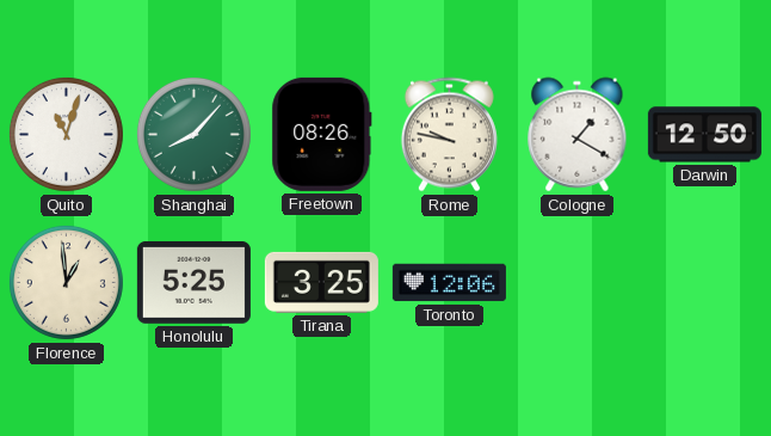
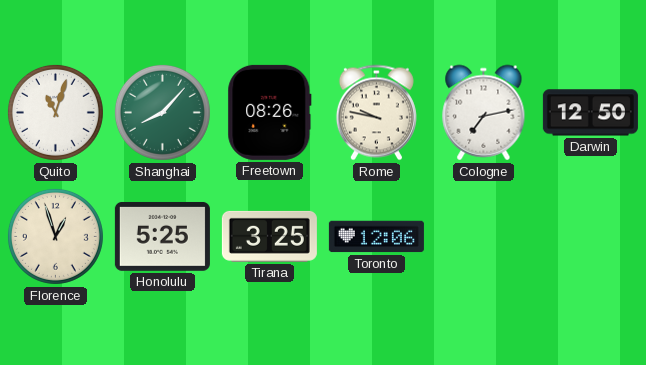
Cologne: 1:20 -> 7:13 (484, 113)
Florence: 12:59 -> 12:57 (55, 236)
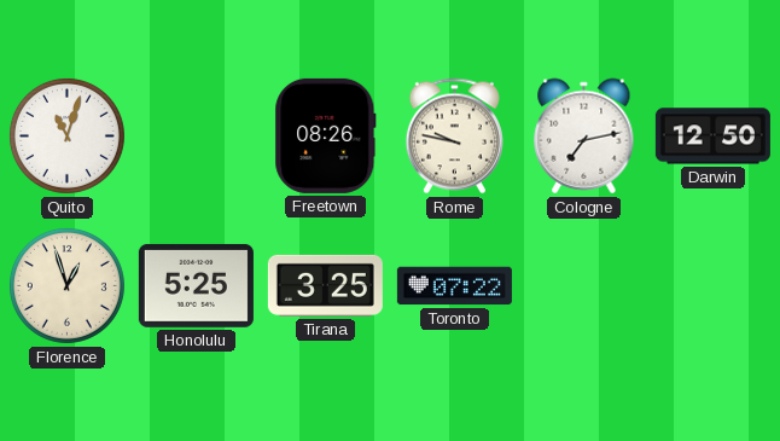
Shanghai: 8:07 -> none (162, 112)
Toronto: 12:06 -> 07:22 (454, 286)
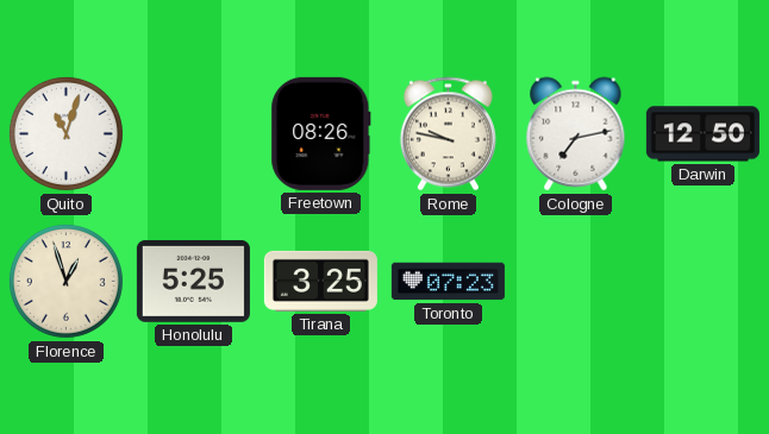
Toronto: 07:22 -> 07:23 (448, 282)
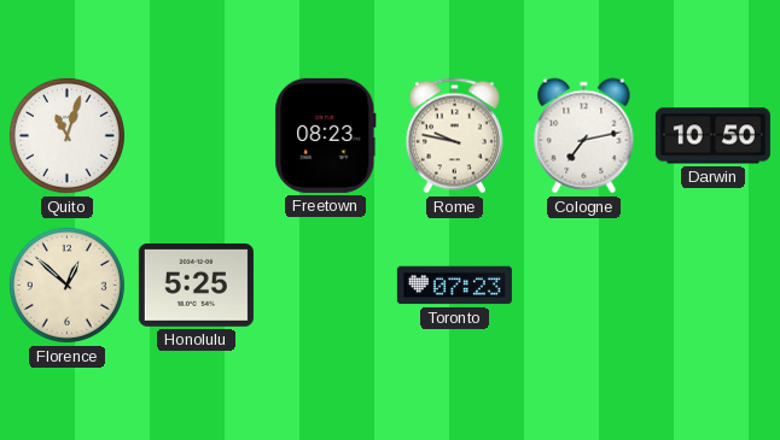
Freetown: 08:26 -> 08:23 (326, 135)
Darwin: 12:50 -> 10:50 (712, 136)
Florence: 12:57 -> 12:52 (66, 284)
Tirana: 3:25 -> none (320, 281)
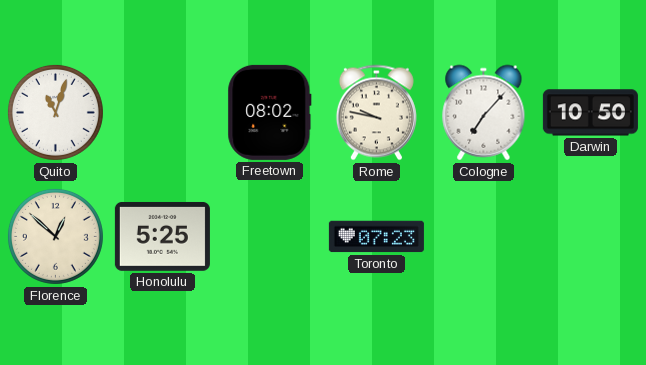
Freetown: 08:23 -> 08:02 (270, 112)
Cologne: 7:13 -> 7:07 (484, 113)
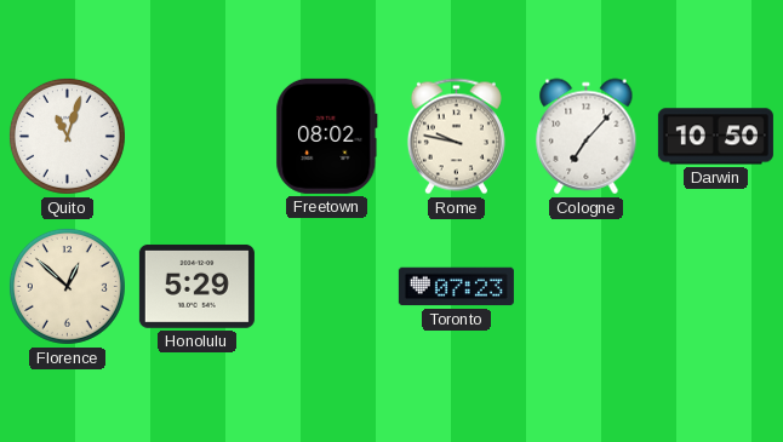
Honolulu: 5:25 -> 5:29 (196, 287)
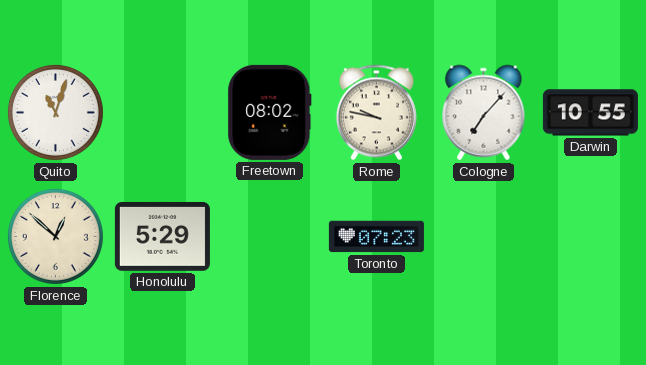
Darwin: 10:50 -> 10:55 (590, 113)
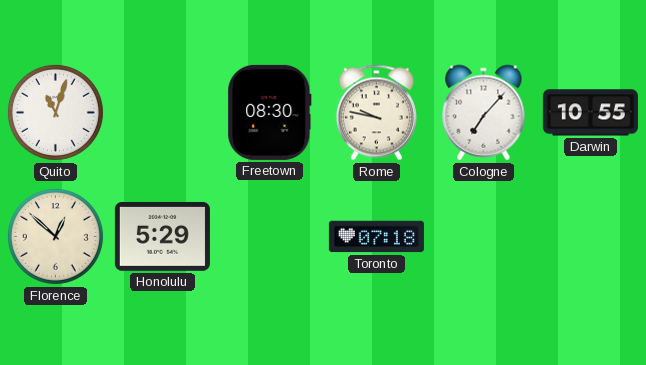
Freetown: 08:02 -> 08:30 (270, 112)
Toronto: 07:23 -> 07:18 (376, 237)
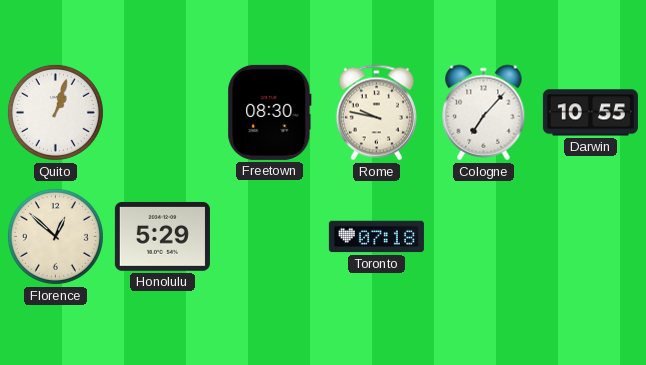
Quito: 11:03 -> 1:03 (55, 112)
